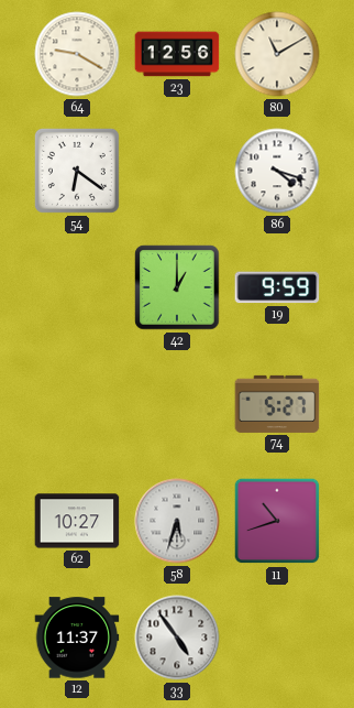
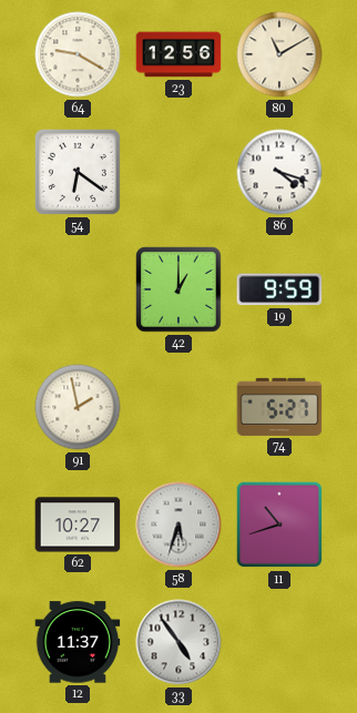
91: none -> 1:58 (78, 407)
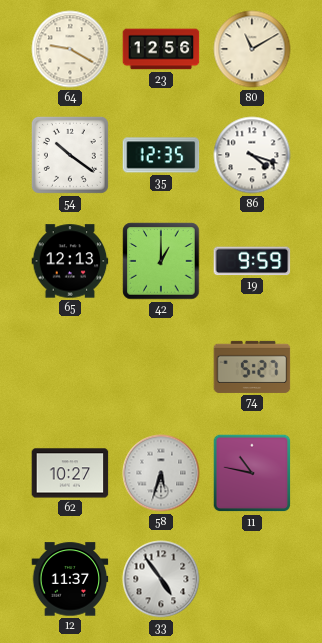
54: 6:21 -> 10:21 (70, 155)
35: none -> 12:35 (161, 155)
65: none -> 12:13 (70, 261)
91: 1:58 -> none (78, 407)
11: 10:42 -> 10:47 (252, 473)
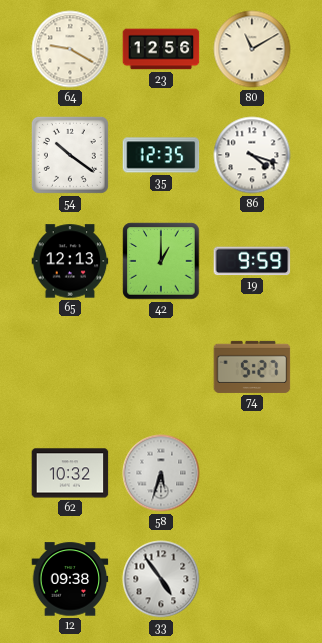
62: 10:27 -> 10:32 (70, 473)
11: 10:47 -> none (252, 473)
12: 11:37 -> 09:38 (70, 579)
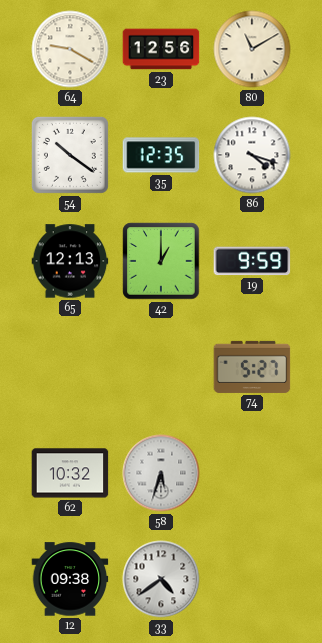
33: 4:54 -> 4:39 (161, 579)
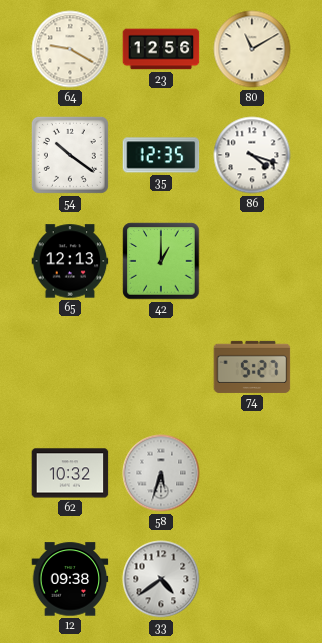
19: 9:59 -> none (252, 261)
